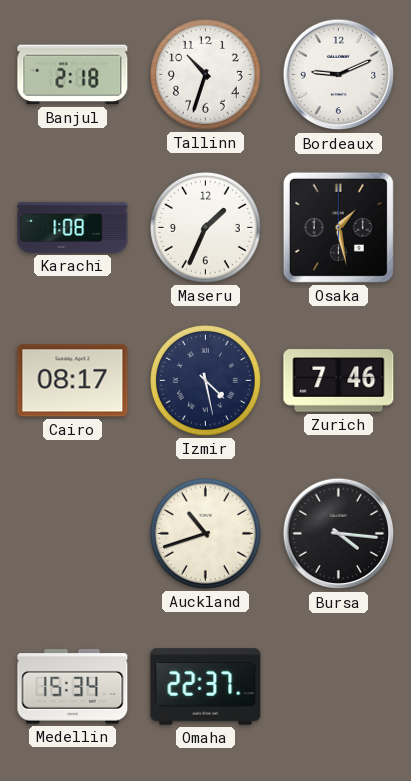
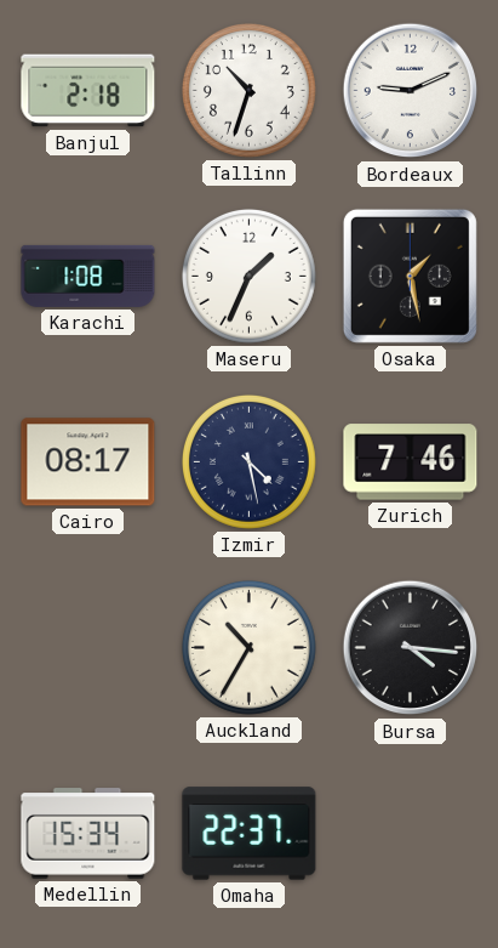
Auckland: 10:42 -> 10:35 (248, 647)
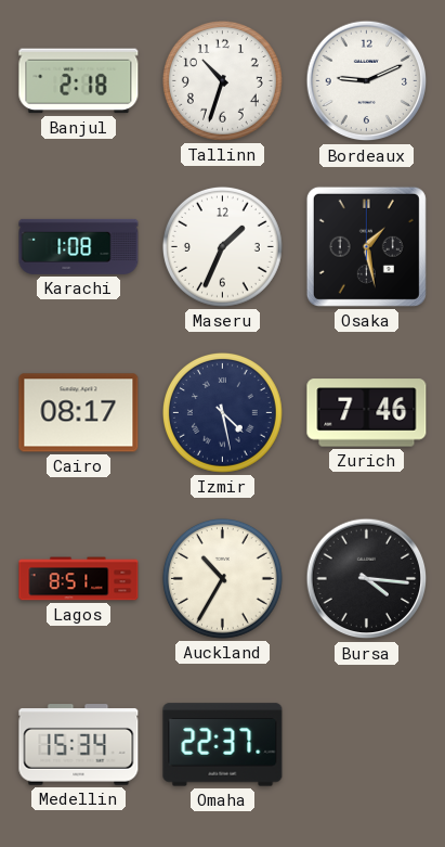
Lagos: none -> 8:51 (79, 579)
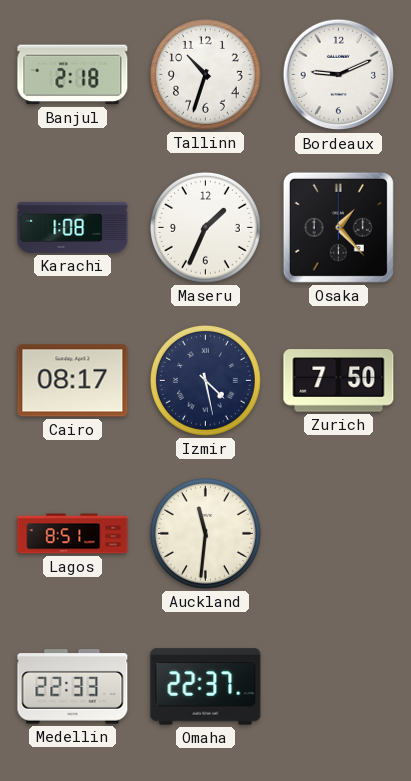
Osaka: 1:28 -> 1:23 (338, 227)
Zurich: 7:46 -> 7:50 (339, 381)
Auckland: 10:35 -> 11:31 (205, 533)
Bursa: 4:16 -> none (367, 579)
Medellin: 15:34 -> 22:33 (73, 687)
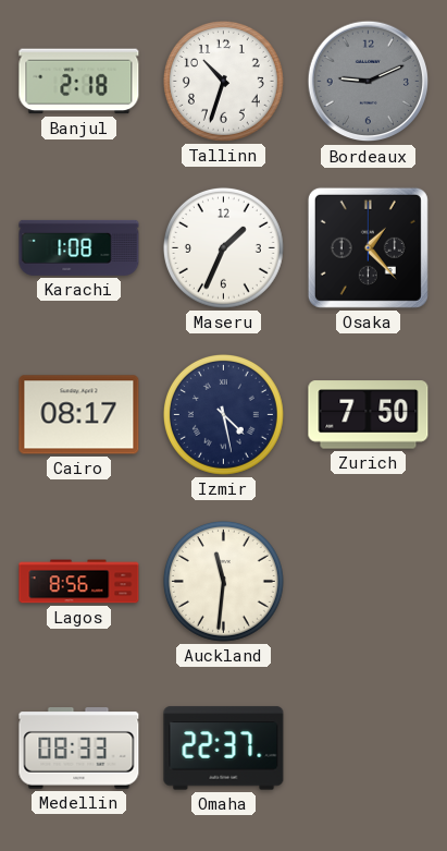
Bordeaux dial: white -> grey (369, 82)
Lagos: 8:51 -> 8:56 (79, 582)
Medellin: 22:33 -> 08:33 (79, 749)
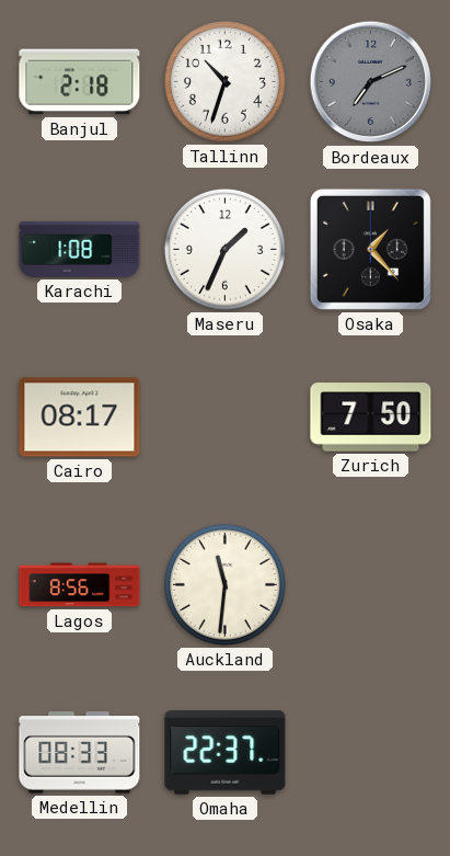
Bordeaux: 9:11 -> 7:11 (371, 82)
Izmir: 4:28 -> none (223, 414)
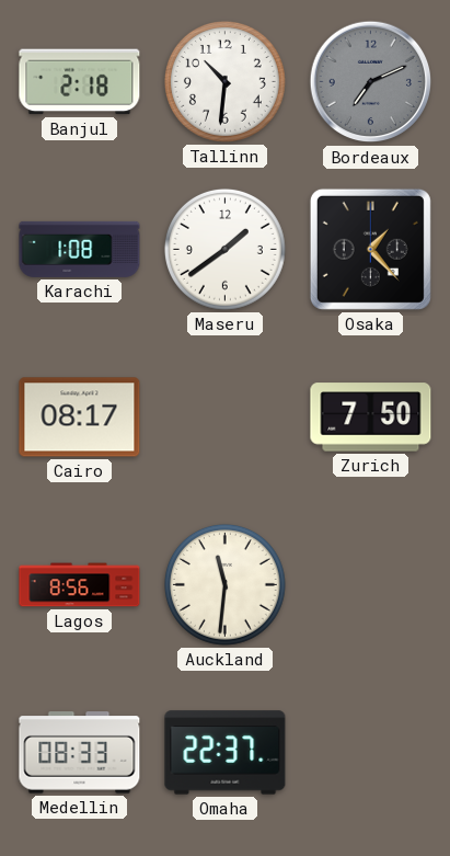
Tallinn: 10:33 -> 10:31 (224, 81)
Maseru: 1:34 -> 1:39 (224, 249)
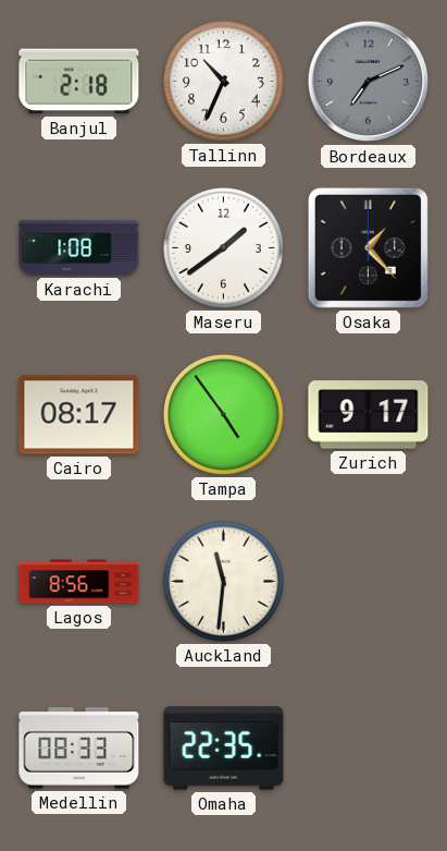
Tallinn: 10:31 -> 10:34 (223, 81)
Tampa: none -> 4:54 (223, 414)
Zurich: 7:50 -> 9:17 (369, 415)
Omaha: 22:37 -> 22:35 (224, 749)
